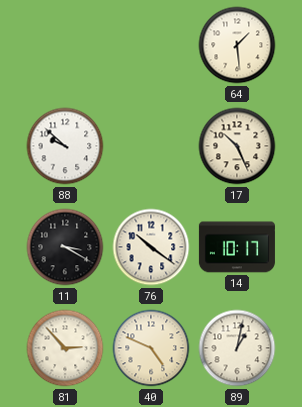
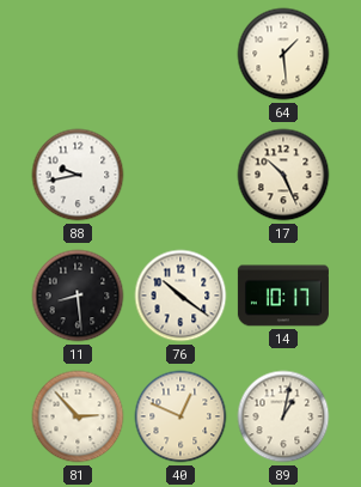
88: 9:52 -> 9:43 (78, 175)
11: 3:20 -> 8:29 (78, 296)
40: 4:49 -> 12:49 (180, 416)
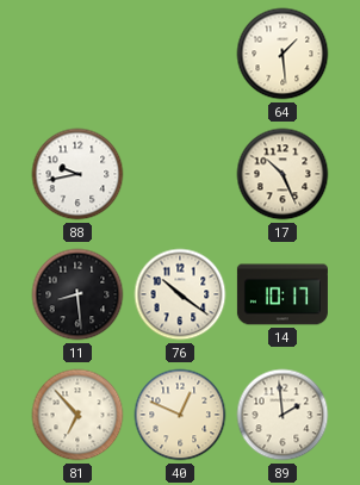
81: 2:53 -> 6:53 (77, 415)
89: 1:02 -> 1:59 (283, 415)
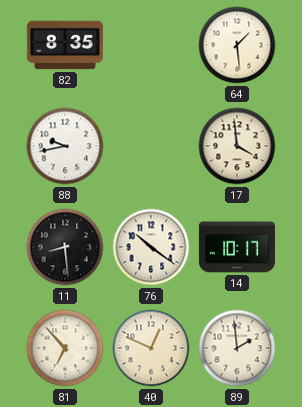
82: none -> 8:35 (65, 45)
17: 10:26 -> 3:59 (237, 146)
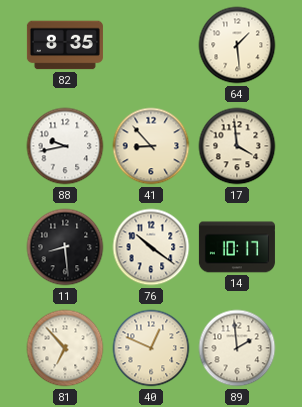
41: none -> 8:53 (151, 146)
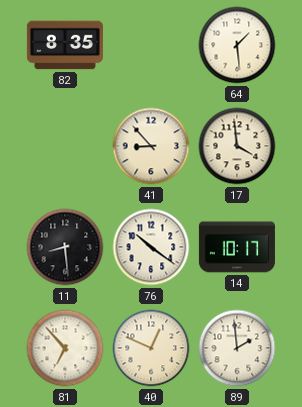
88: 9:43 -> none (65, 146)
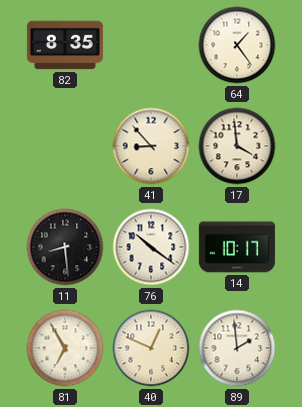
64: 1:29 -> 1:24 (237, 45)
81: 6:53 -> 6:55 (65, 348)
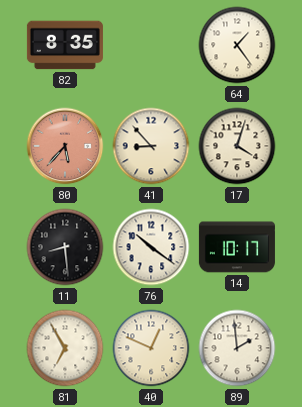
80: none -> 5:37 (65, 146)
17: 3:59 -> 4:03 (237, 146)
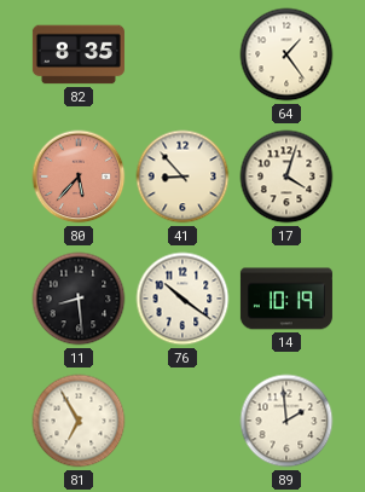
14: 10:17 -> 10:19 (286, 299)
40: 12:49 -> none (151, 348)
